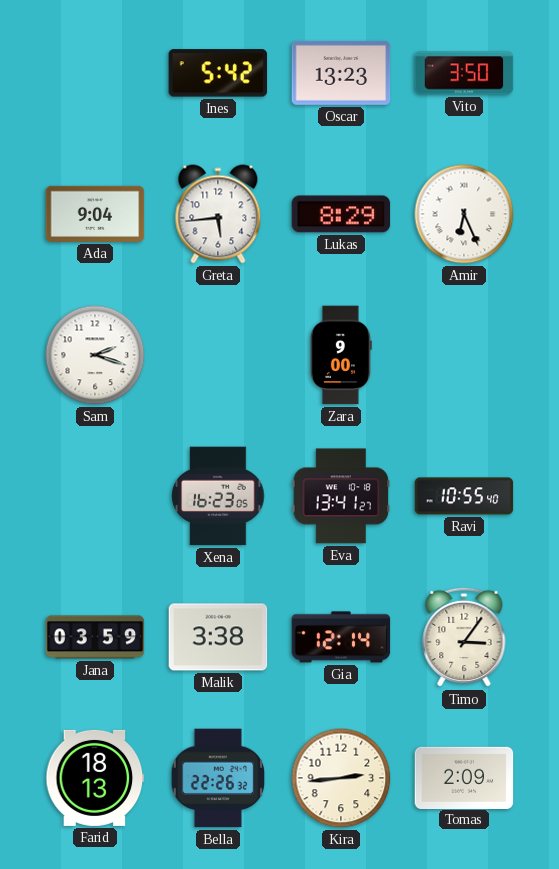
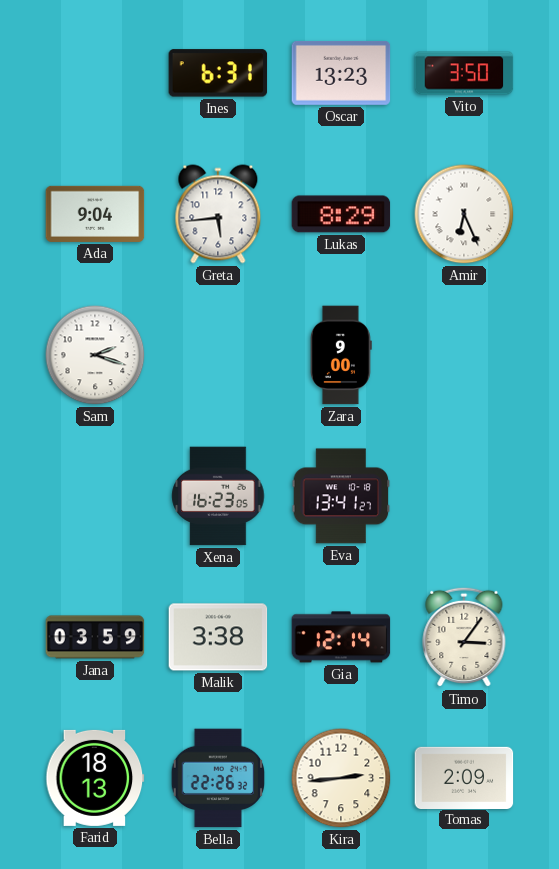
Ines: 5:42 -> 6:31 (218, 73)
Ravi: 10:55 -> none (464, 496)
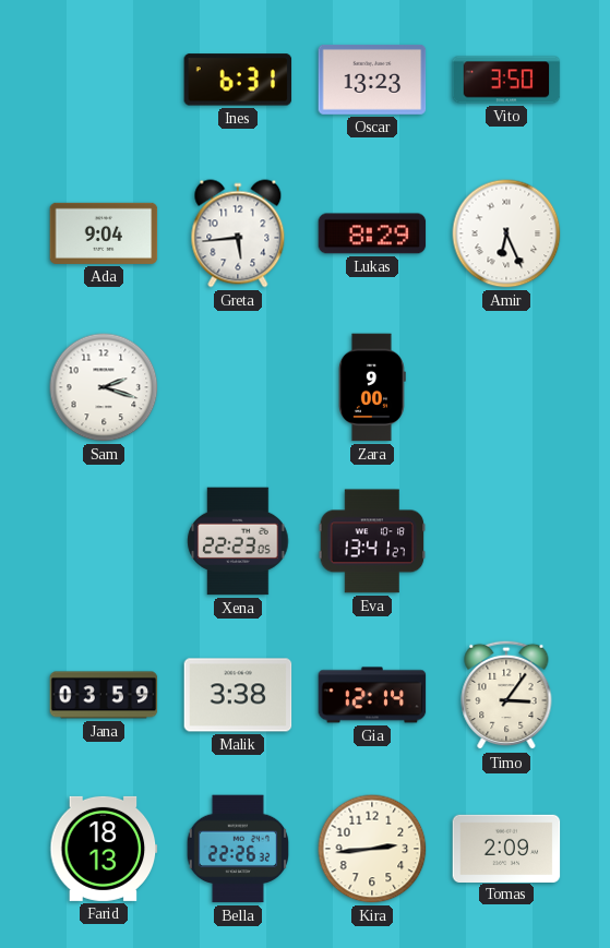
Xena: 16:23 -> 22:23 (238, 541)
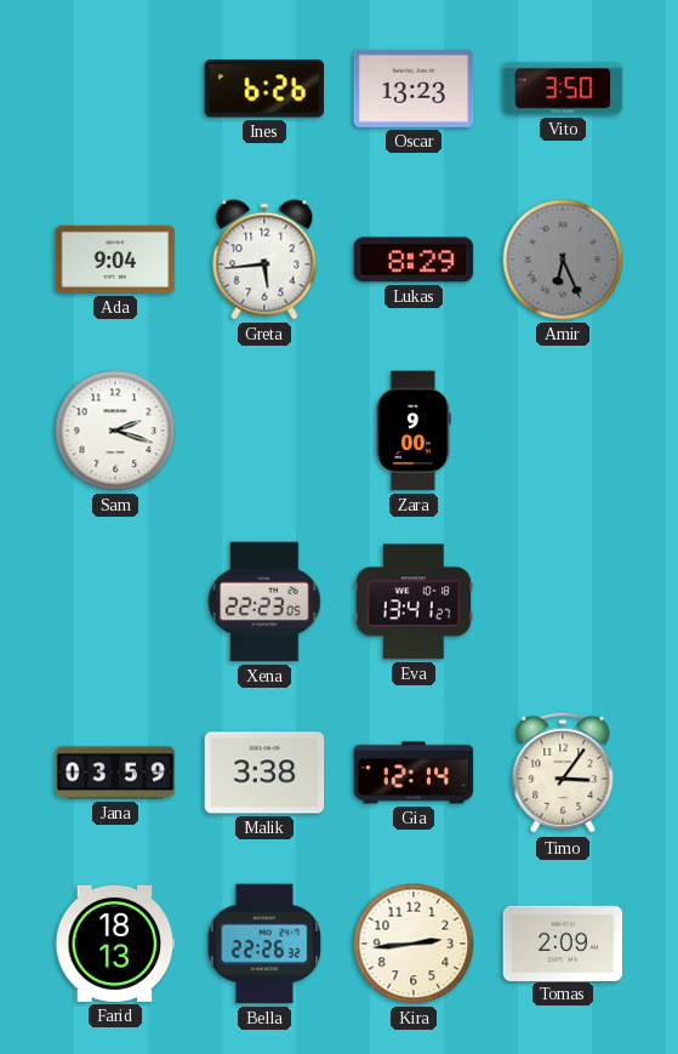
Ines: 6:31 -> 6:26 (264, 89)
Amir dial: white -> grey (563, 260)
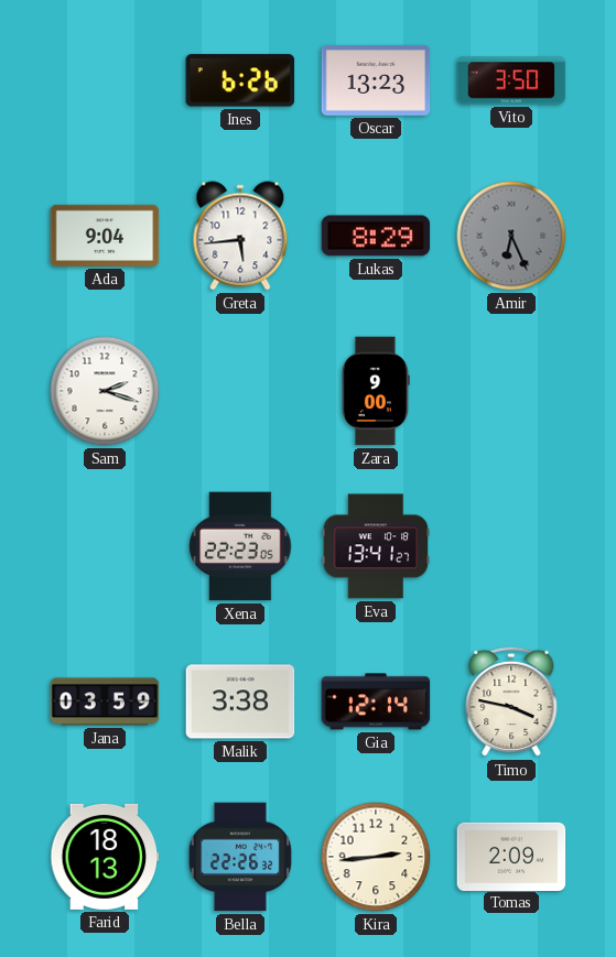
Timo: 3:06 -> 3:47 (511, 702)
